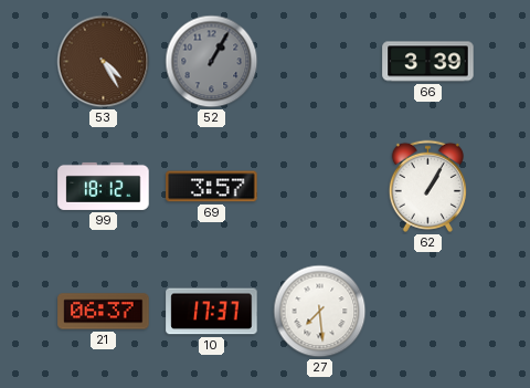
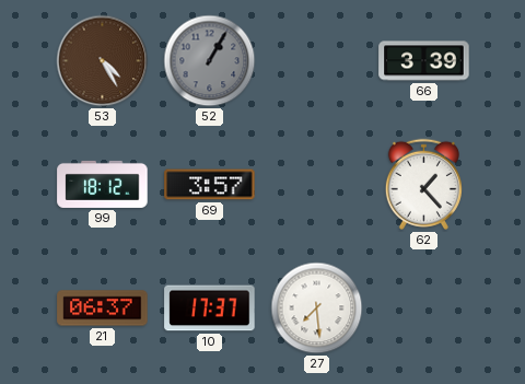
62: 1:05 -> 1:23 (423, 184)
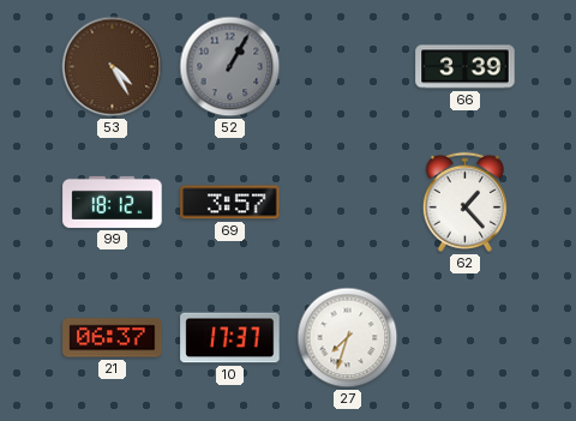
27: 7:29 -> 7:33 (348, 338)
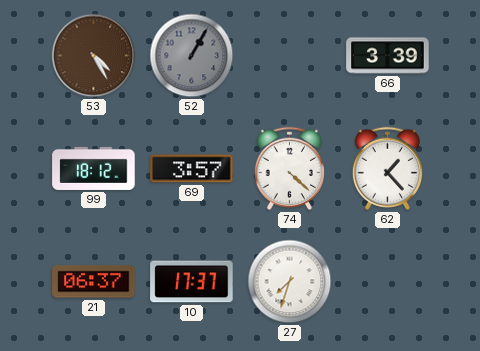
74: none -> 4:22 (289, 168)
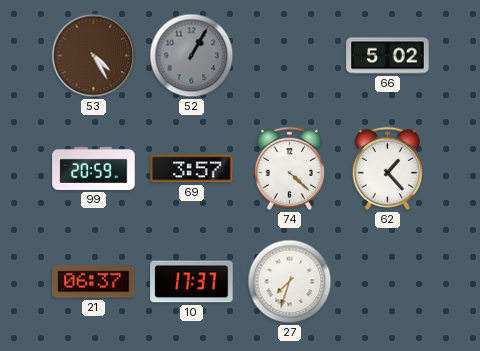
66: 3:39 -> 5:02 (388, 56)
99: 18:12 -> 20:59 (94, 168)
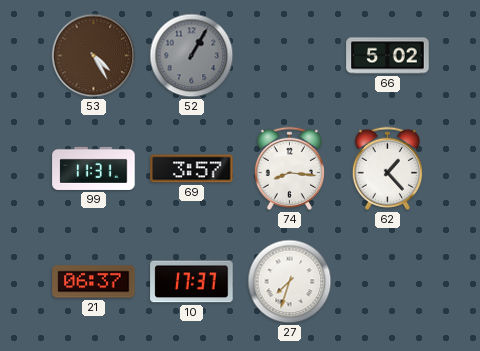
99: 20:59 -> 11:31 (94, 168)
74: 4:22 -> 8:16 (289, 168)
